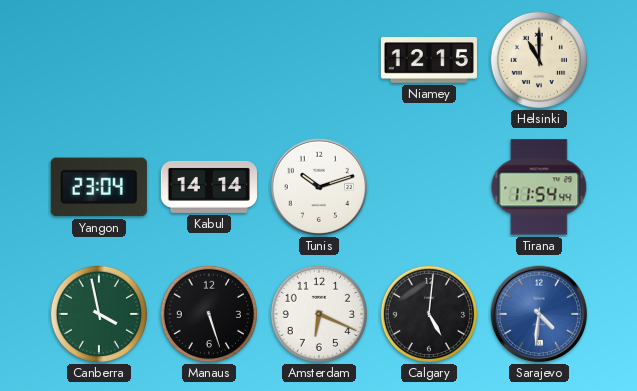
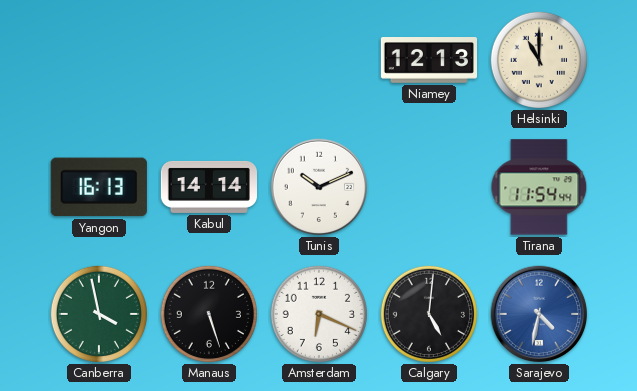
Niamey: 12:15 -> 12:13 (428, 61)
Yangon: 23:04 -> 16:13 (99, 187)
Tunis: 10:12 -> 10:11 (319, 187)
Sarajevo: 4:31 -> 4:32 (539, 314)
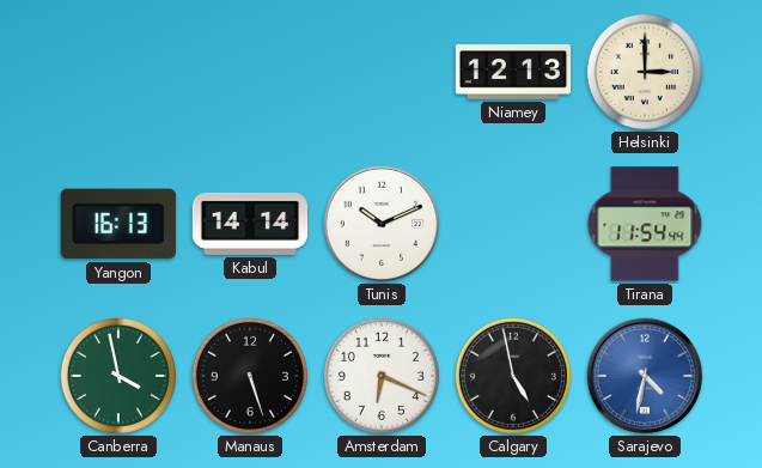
Helsinki: 11:00 -> 3:00 (645, 72)
Calgary: 5:01 -> 4:58 (513, 376)
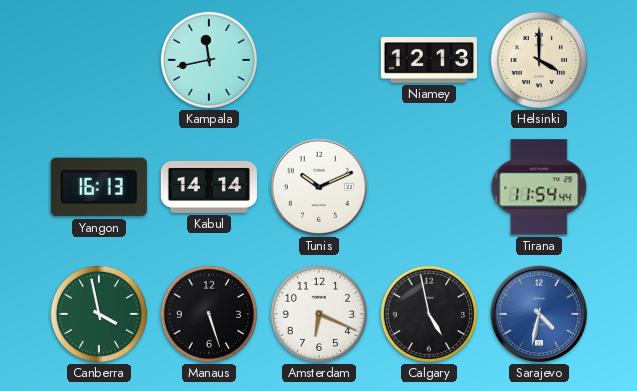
Kampala: none -> 11:43 (209, 60)
Helsinki: 3:00 -> 4:00 (539, 60)
